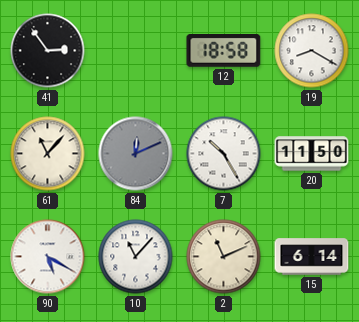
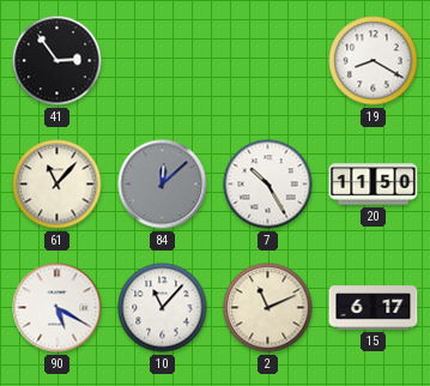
12: 18:58 -> none (224, 51)
84: 12:11 -> 12:08 (163, 185)
15: 6:14 -> 6:17 (374, 308)
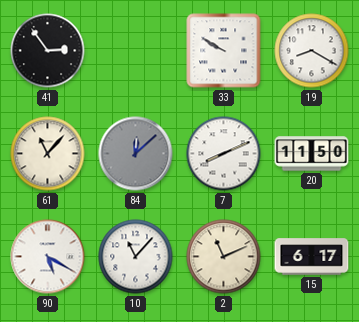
33: none -> 9:50 (224, 51)
7: 10:25 -> 8:11 (224, 154)
